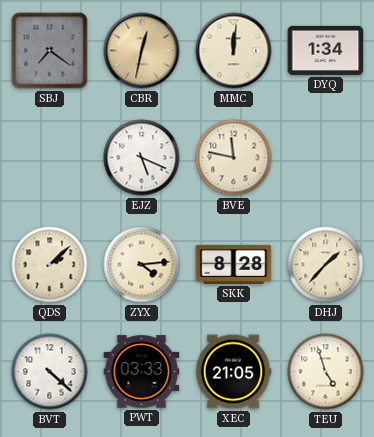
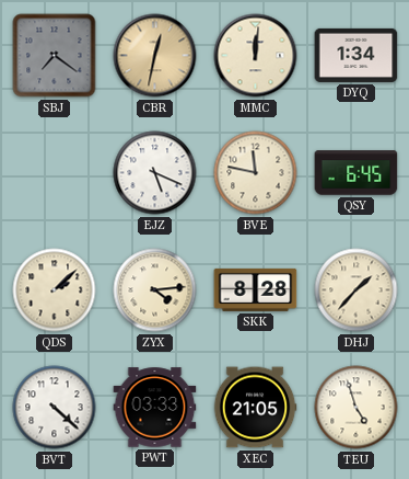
QSY: none -> 6:45 (357, 173)
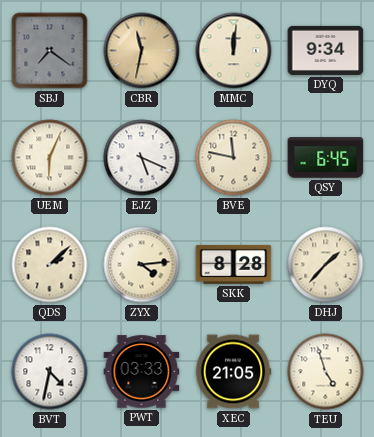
CBR: 12:32 -> 11:32 (142, 51)
DYQ: 1:34 -> 9:34 (326, 50)
UEM: none -> 6:04 (50, 158)
BVT: 4:22 -> 4:32 (50, 372)
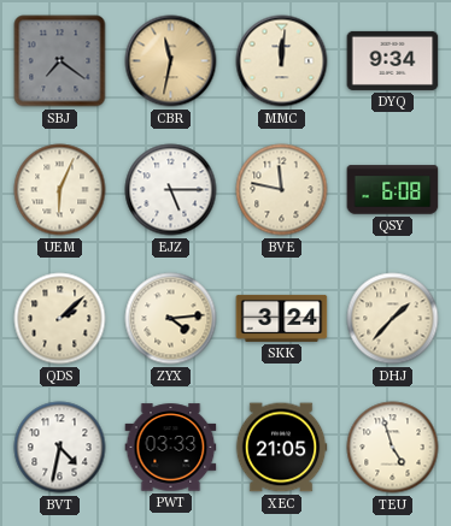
EJZ: 5:19 -> 5:15 (171, 190)
QSY: 6:45 -> 6:08 (393, 190)
SKK: 8:28 -> 3:24 (282, 318)
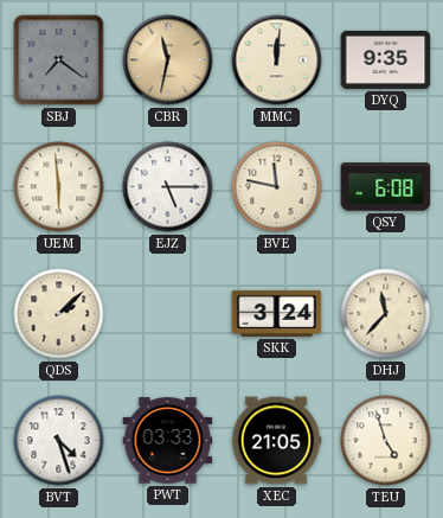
DYQ: 9:34 -> 9:35 (386, 59)
UEM: 6:04 -> 5:59 (59, 187)
ZYX: 4:14 -> none (171, 319)
DHJ: 1:37 -> 11:37 (386, 314)
BVT: 4:32 -> 4:27 (59, 441)
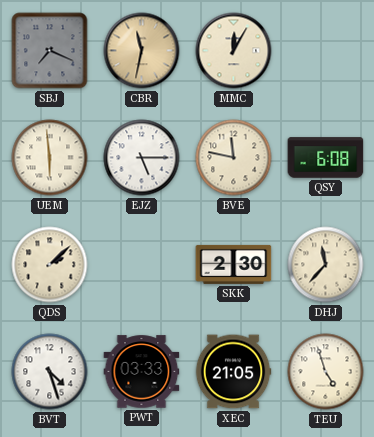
SBJ: 7:21 -> 7:19 (50, 51)
MMC: 12:01 -> 12:05 (234, 51)
DYQ: 9:35 -> none (386, 59)
SKK: 3:24 -> 2:30 (234, 264)
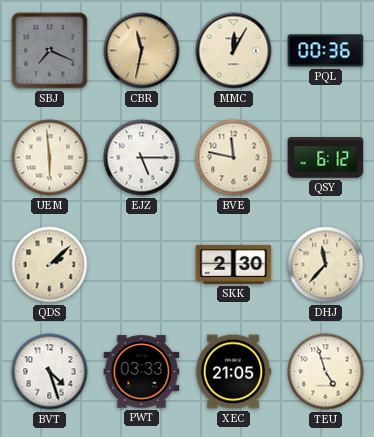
PQL: none -> 00:36 (326, 51)
QSY: 6:08 -> 6:12 (326, 158)
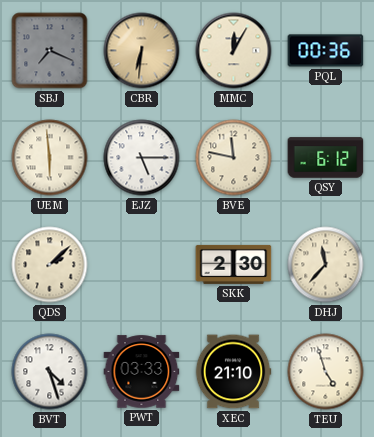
CBR: 11:32 -> 6:31 (142, 51)
XEC: 21:05 -> 21:10 (233, 372)
